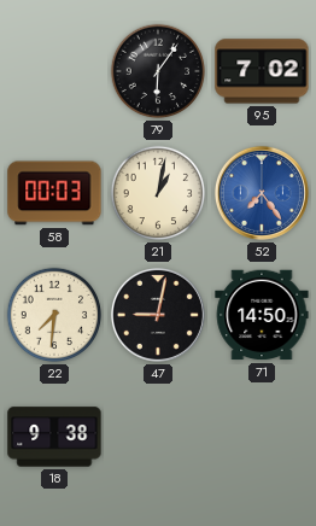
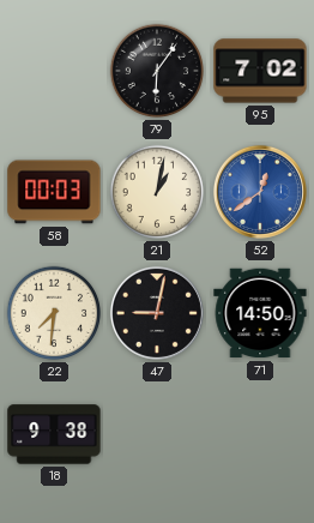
52: 7:24 -> 12:39 (260, 192)
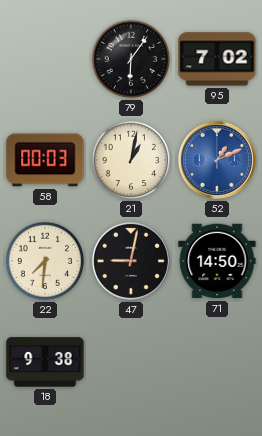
52: 12:39 -> 1:11 (217, 160)
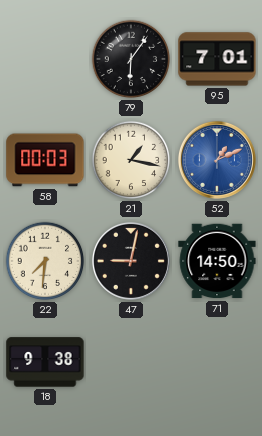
95: 7:02 -> 7:01 (217, 59)
21: 1:02 -> 1:17 (131, 160)
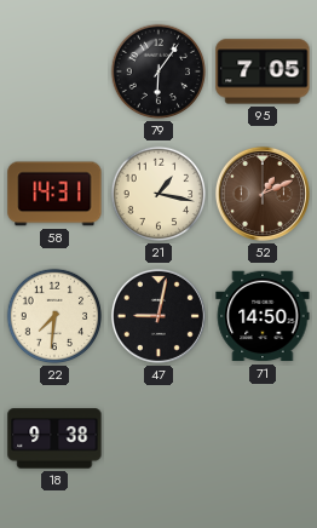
95: 7:01 -> 7:05 (263, 71)
58: 00:03 -> 14:31 (54, 194)
52 dial: blue -> brown (263, 194)
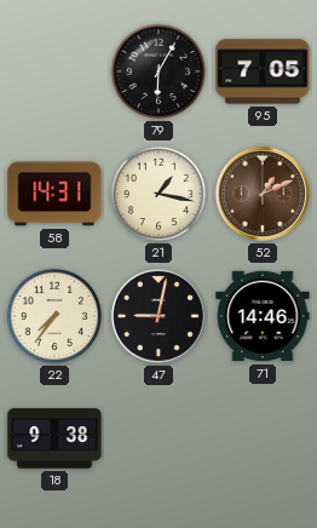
79: 6:06 -> 6:05 (158, 71)
22: 7:31 -> 7:36 (54, 316)
71: 14:50 -> 14:46 (263, 316)
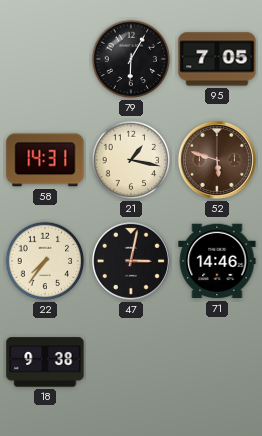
52: 1:11 -> 5:48 (217, 160)
47: 9:02 -> 3:02 (131, 261)
